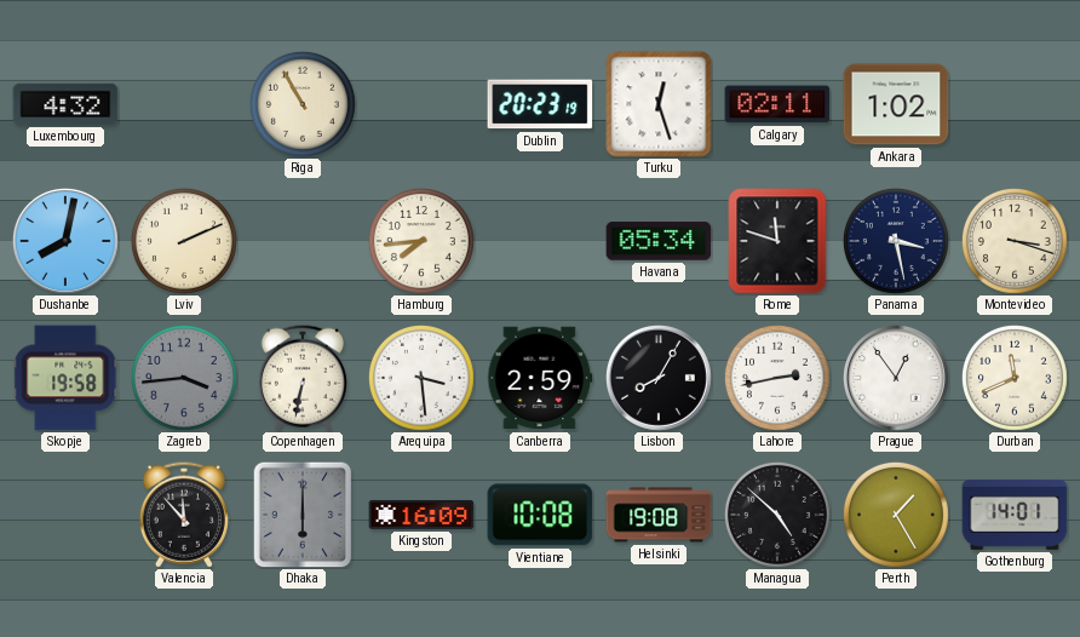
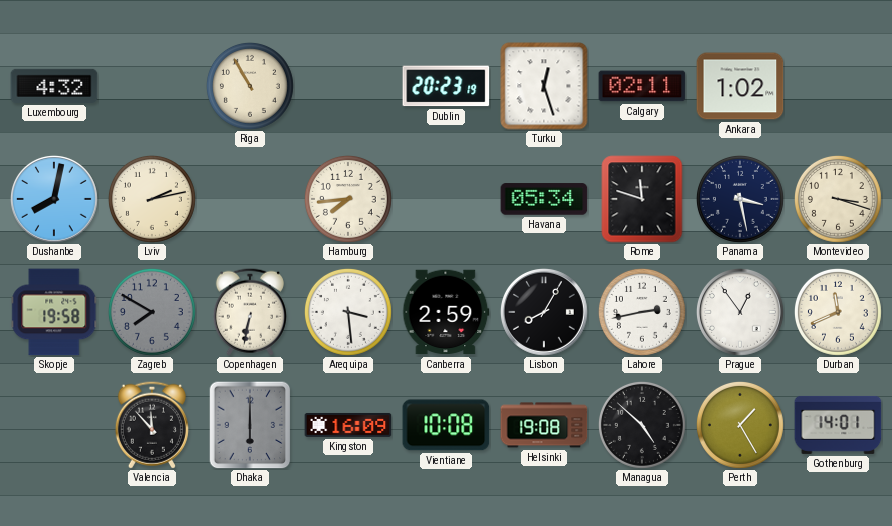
Lviv: 2:11 -> 2:13 (152, 199)
Zagreb: 3:44 -> 7:50 (152, 312)
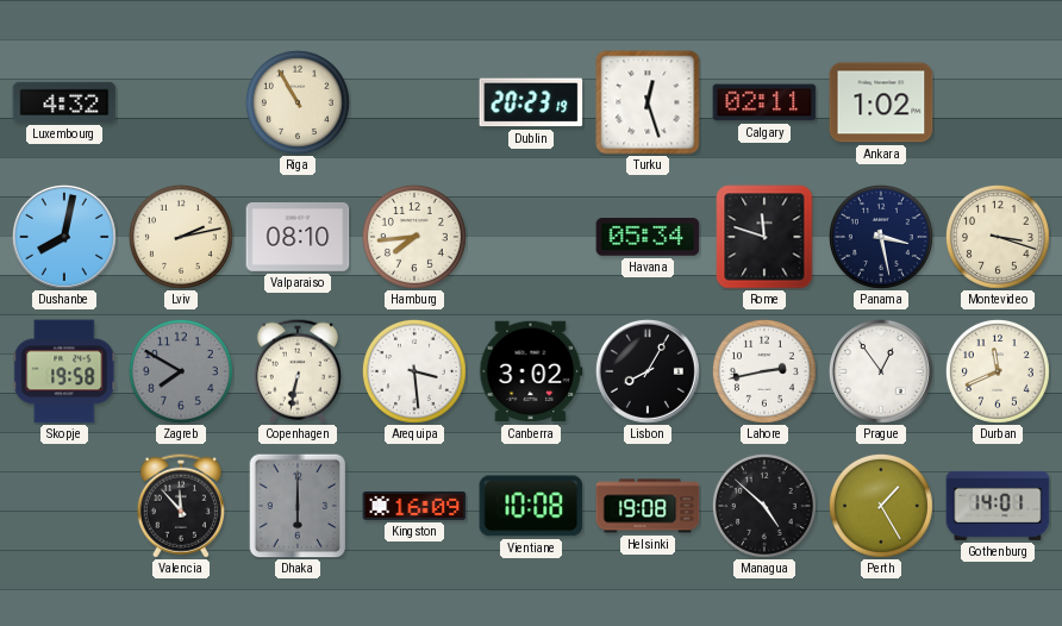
Valparaiso: none -> 08:10 (298, 238)
Canberra: 2:59 -> 3:02 (531, 371)
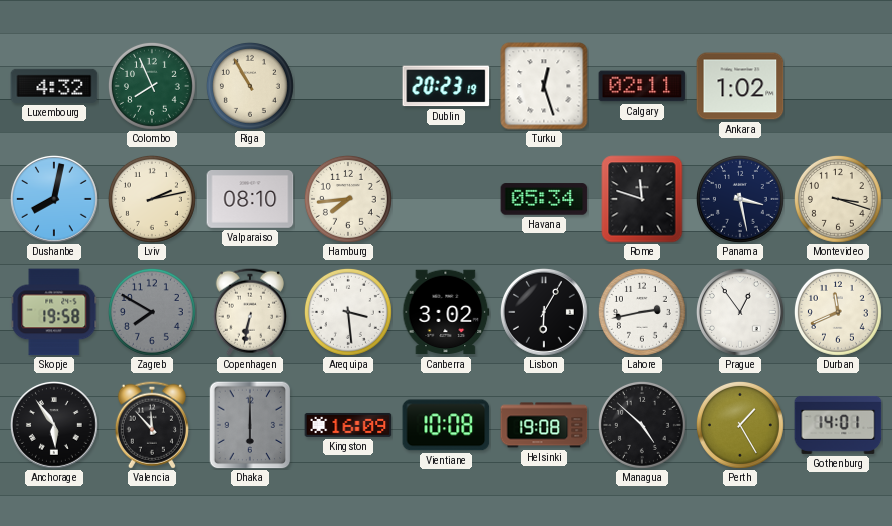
Colombo: none -> 7:56 (152, 86)
Lisbon: 8:05 -> 6:05 (544, 312)
Anchorage: none -> 5:54 (54, 425)
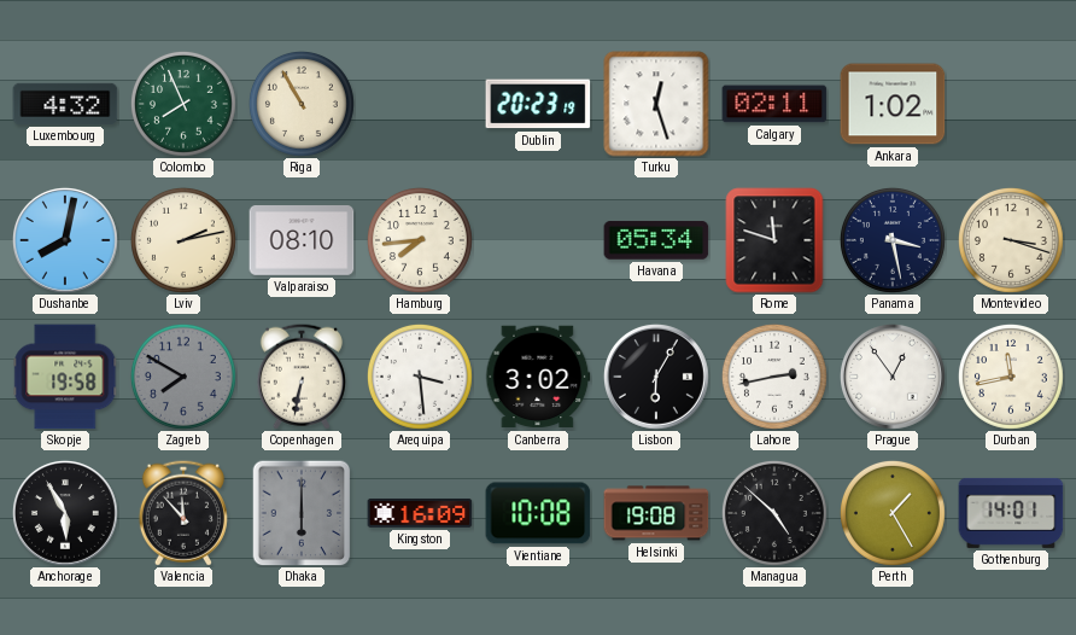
Durban: 11:41 -> 11:43 (1011, 377)
Anchorage: 5:54 -> 5:55 (65, 513)
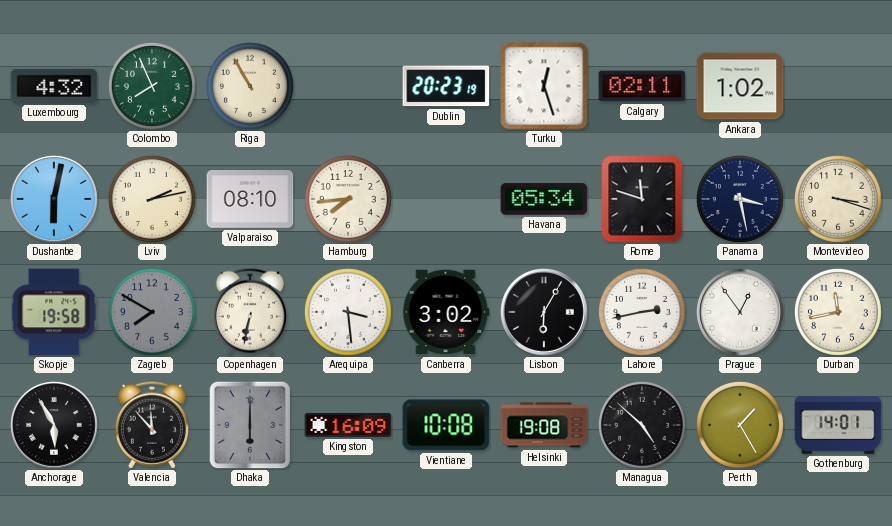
Dushanbe: 8:02 -> 6:02 (54, 199)
